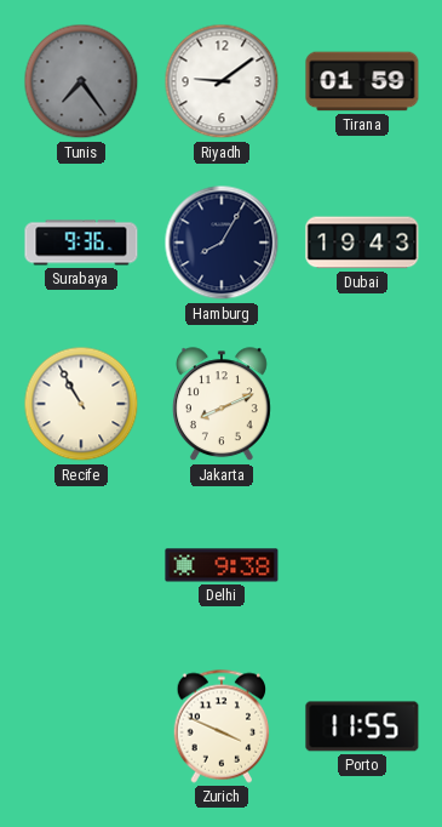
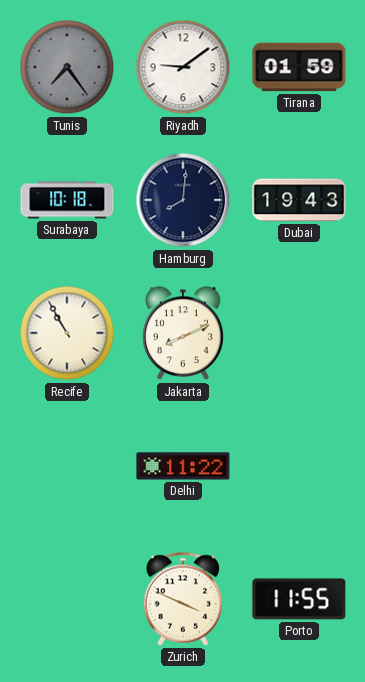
Surabaya: 9:36 -> 10:18 (67, 200)
Hamburg: 8:05 -> 8:01 (183, 200)
Delhi: 9:38 -> 11:22 (183, 466)
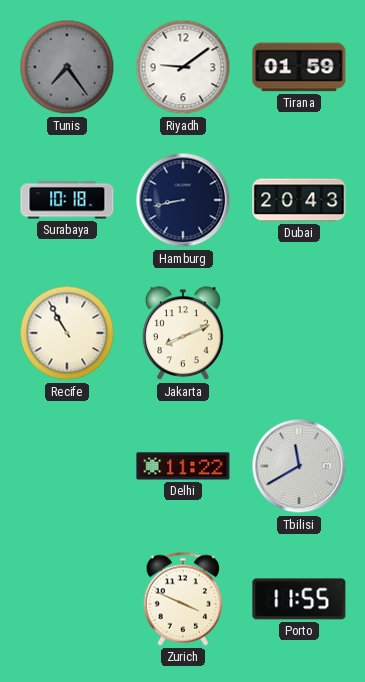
Hamburg: 8:01 -> 8:43 (183, 200)
Dubai: 19:43 -> 20:43 (299, 200)
Tbilisi: none -> 11:40 (299, 466)
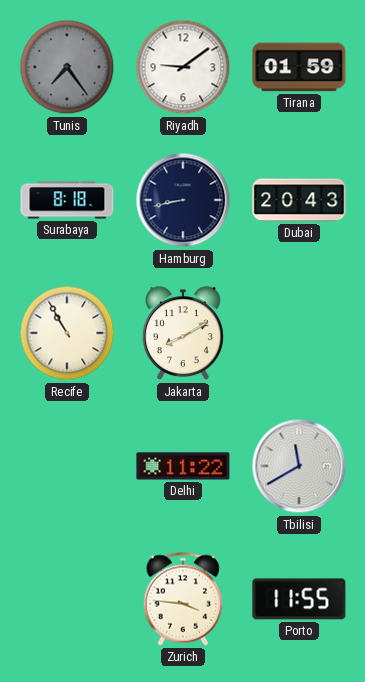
Surabaya: 10:18 -> 8:18 (67, 200)
Jakarta: 8:11 -> 8:10 (183, 334)
Zurich: 3:49 -> 3:46 (183, 599)
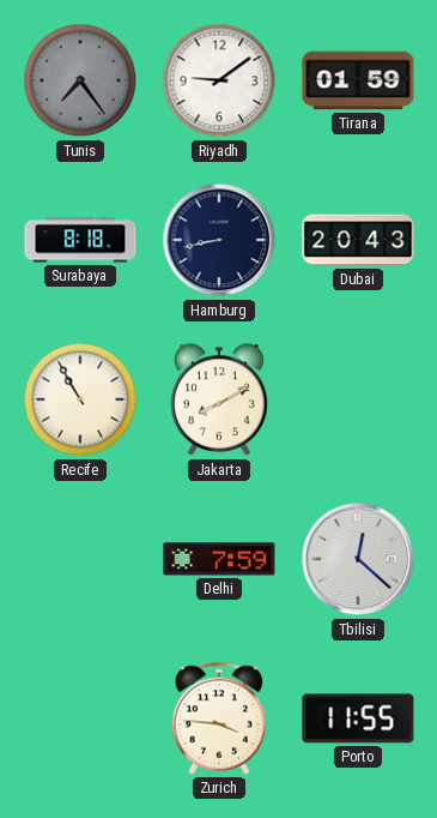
Delhi: 11:22 -> 7:59 (219, 559)
Tbilisi: 11:40 -> 12:22 (358, 559)
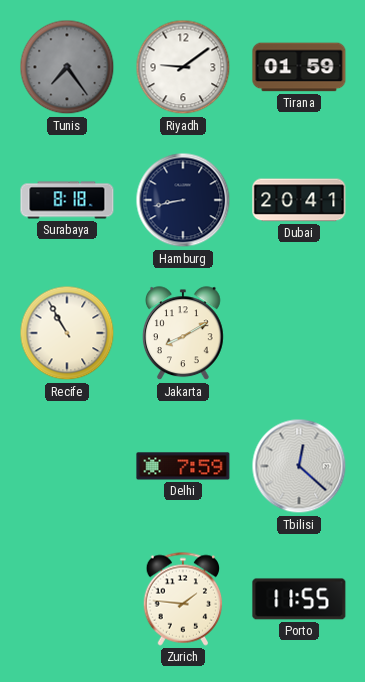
Dubai: 20:43 -> 20:41 (299, 200)
Zurich: 3:46 -> 1:46 (183, 599)
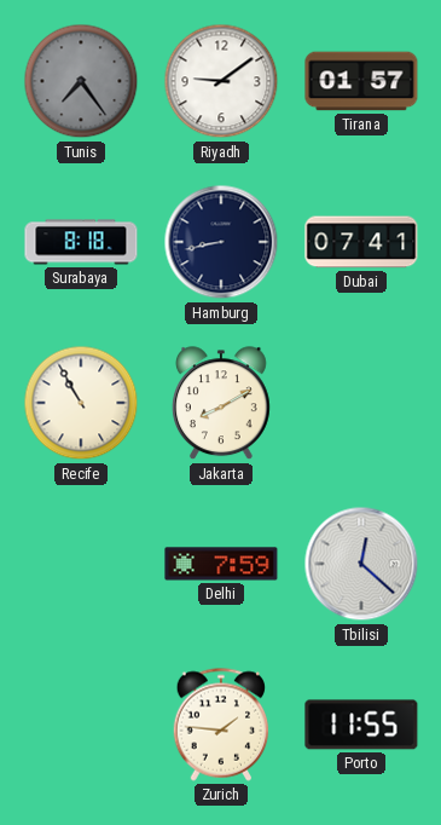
Tirana: 01:59 -> 01:57 (361, 81)
Dubai: 20:41 -> 07:41 (361, 242)
